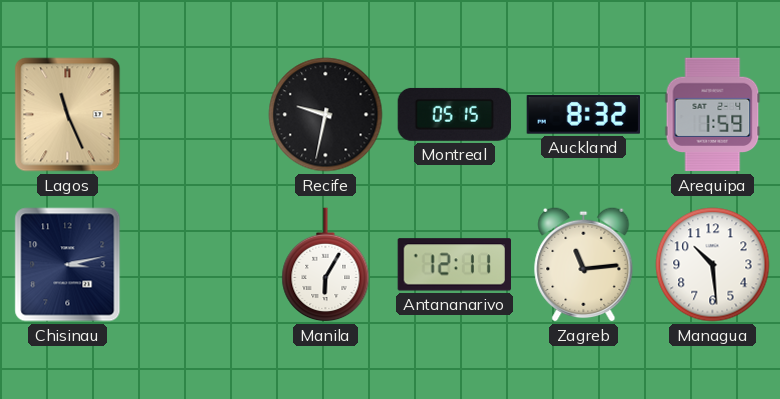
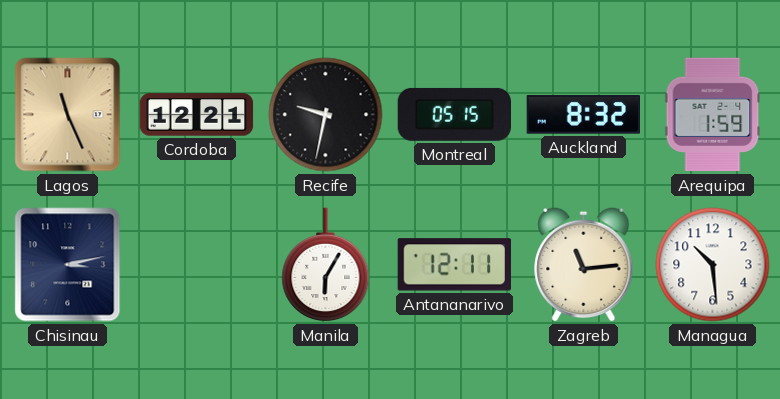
Cordoba: none -> 12:21 (197, 115)
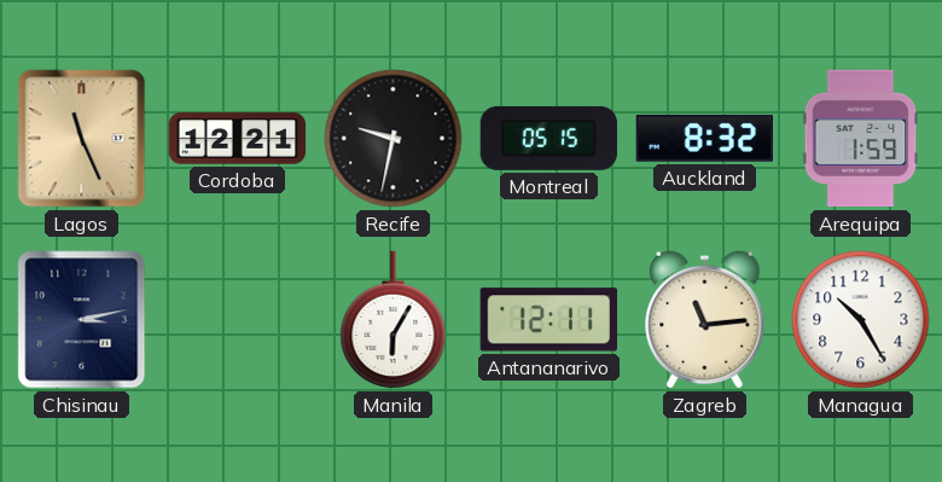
Managua: 10:29 -> 10:25 (861, 320)
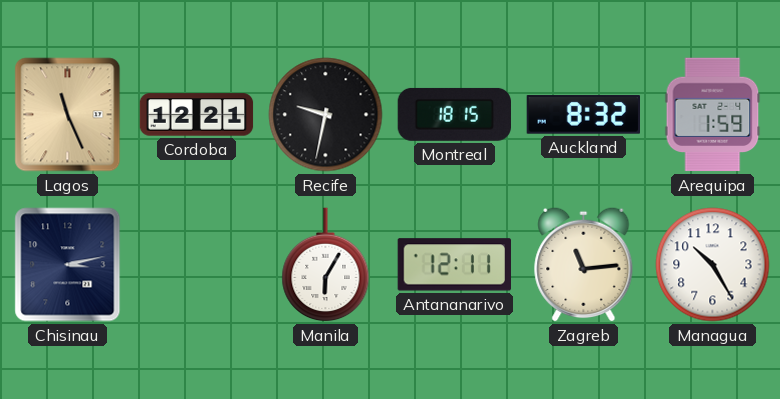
Montreal: 05:15 -> 18:15 (455, 114)
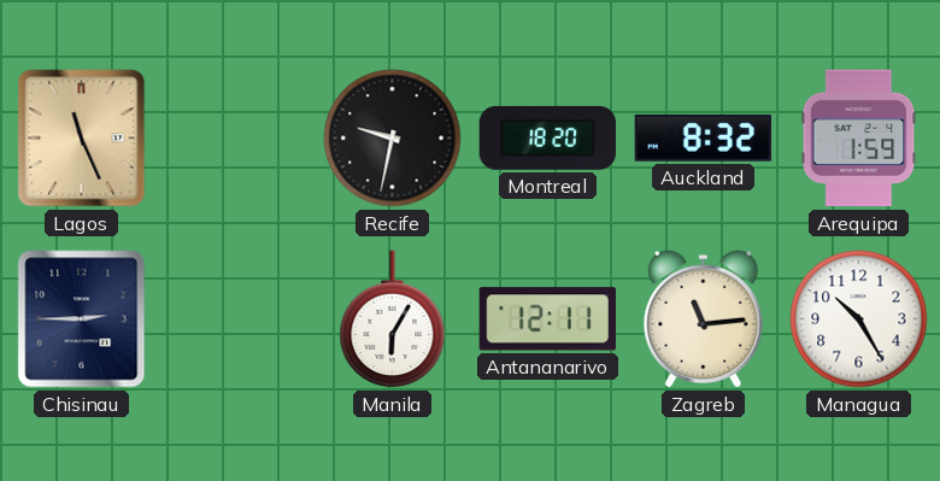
Cordoba: 12:21 -> none (197, 115)
Montreal: 18:15 -> 18:20 (548, 137)
Chisinau: 3:13 -> 2:45 (82, 319)
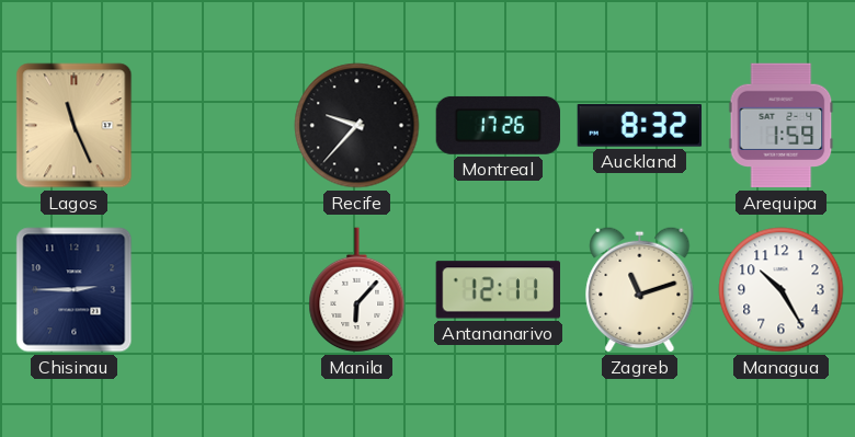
Recife: 9:32 -> 9:37 (357, 126)
Montreal: 18:20 -> 17:26 (499, 125)
Manila: 6:05 -> 6:07 (357, 290)
Zagreb: 11:14 -> 11:12 (640, 289)
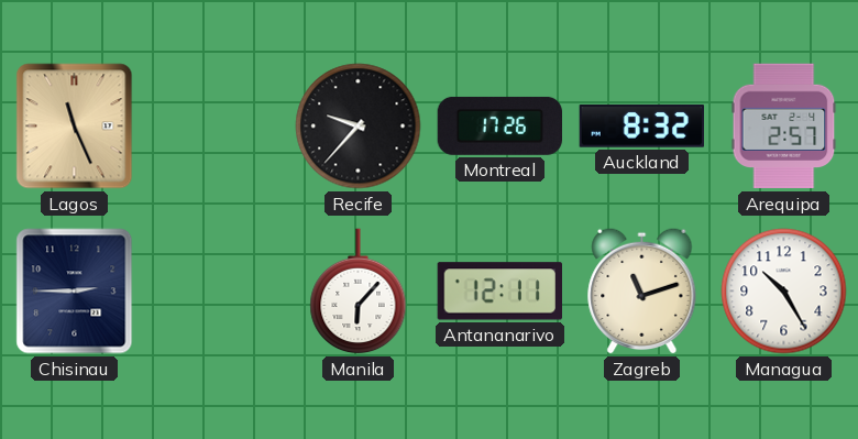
Arequipa: 1:59 -> 2:57 (784, 127)
